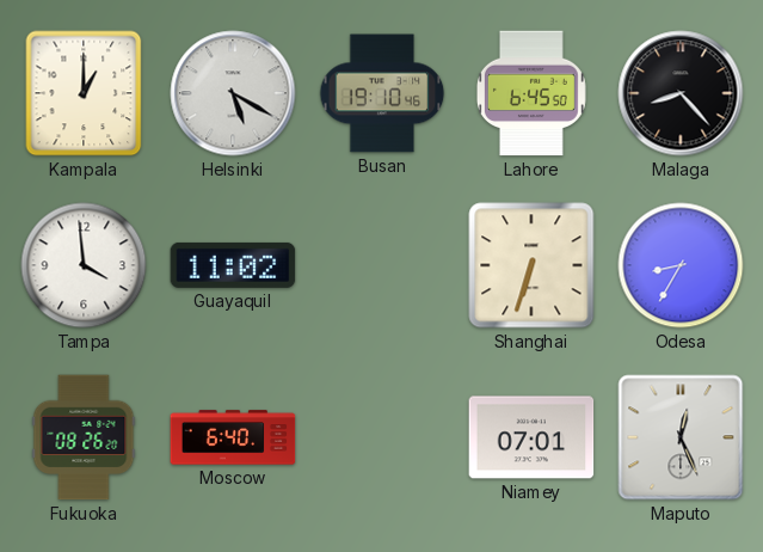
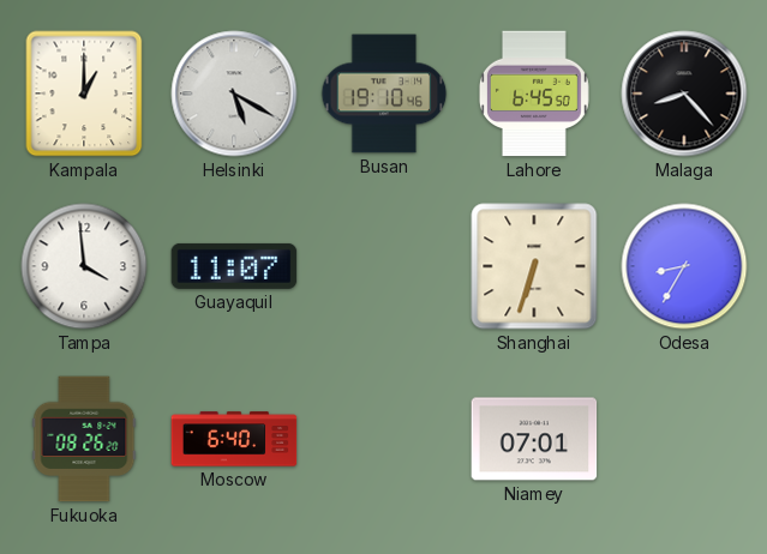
Guayaquil: 11:02 -> 11:07 (234, 266)
Maputo: 12:26 -> none (681, 437)
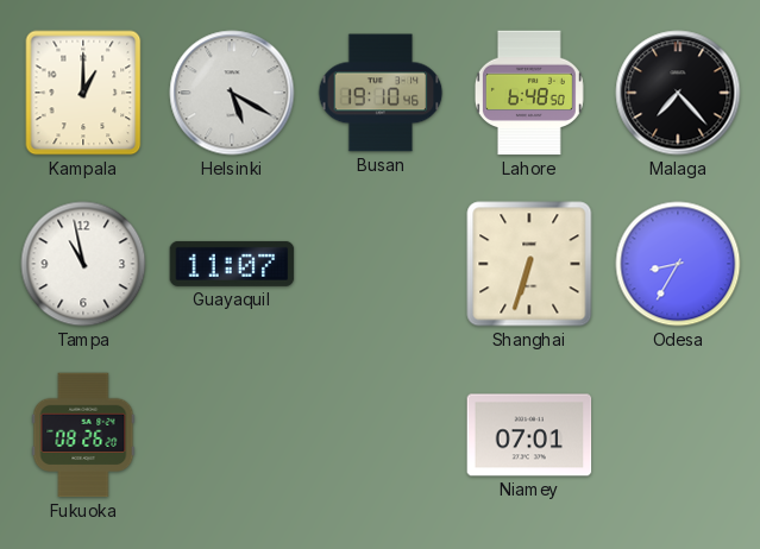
Lahore: 6:45 -> 6:48 (529, 93)
Malaga: 8:23 -> 7:23 (678, 93)
Tampa: 3:59 -> 10:58 (83, 264)
Moscow: 6:40 -> none (234, 439)
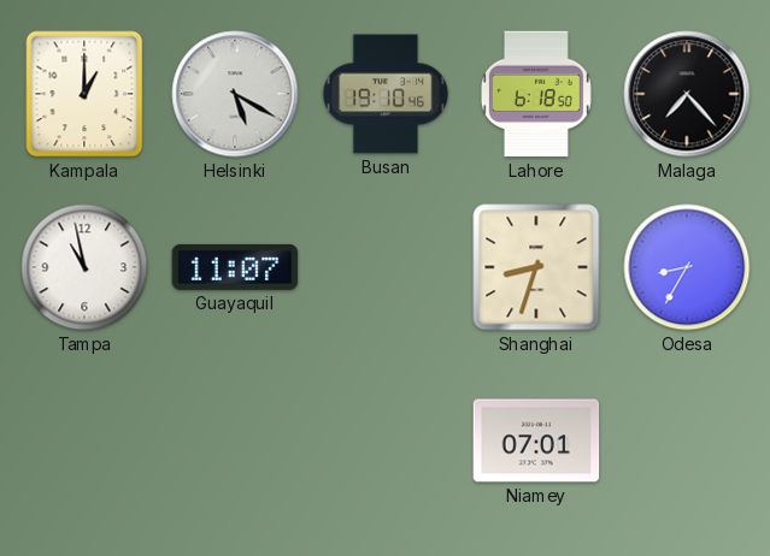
Lahore: 6:48 -> 6:18 (536, 94)
Shanghai: 6:33 -> 8:33 (536, 267)
Fukuoka: 08:26 -> none (83, 435)
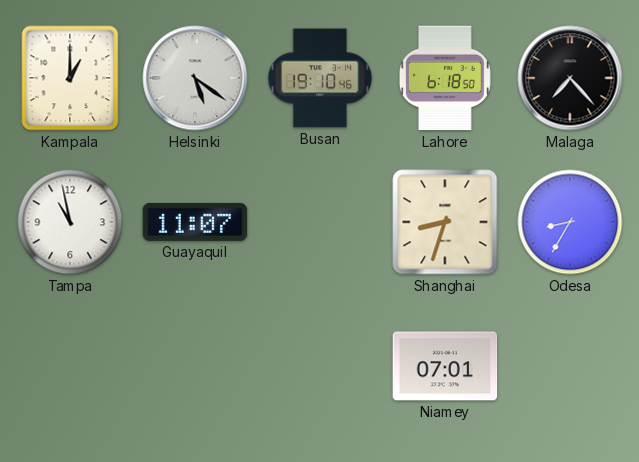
Helsinki: 5:20 -> 5:21 (195, 78)
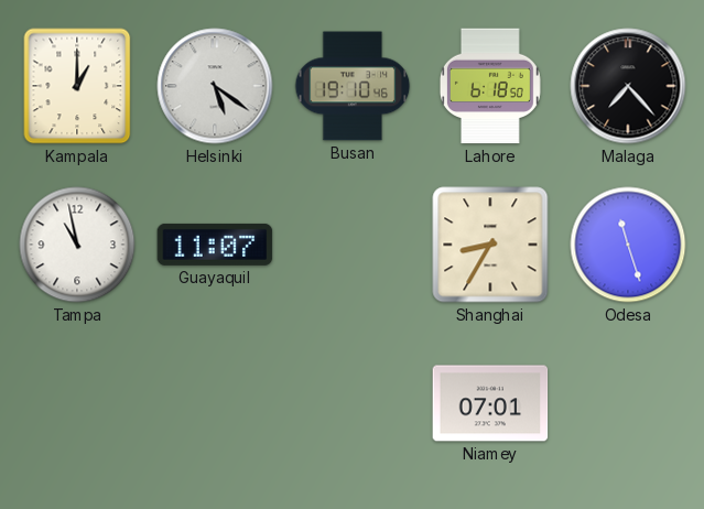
Shanghai: 8:33 -> 8:35 (490, 245)
Odesa: 8:35 -> 11:27 (628, 245)
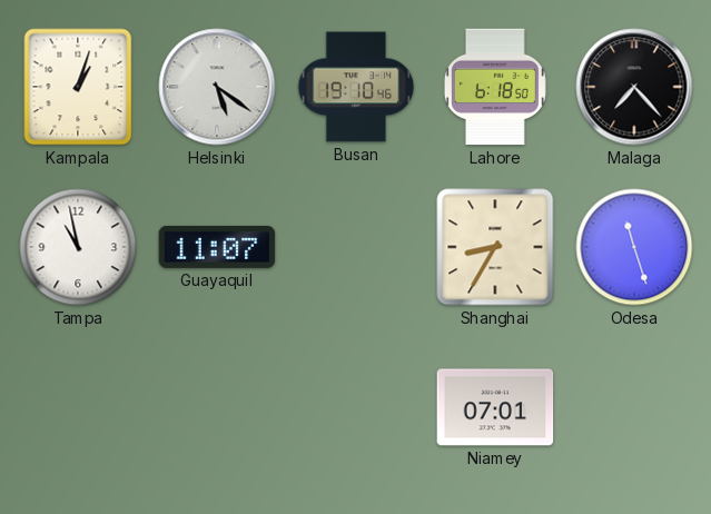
Kampala: 1:00 -> 1:03 (78, 87)
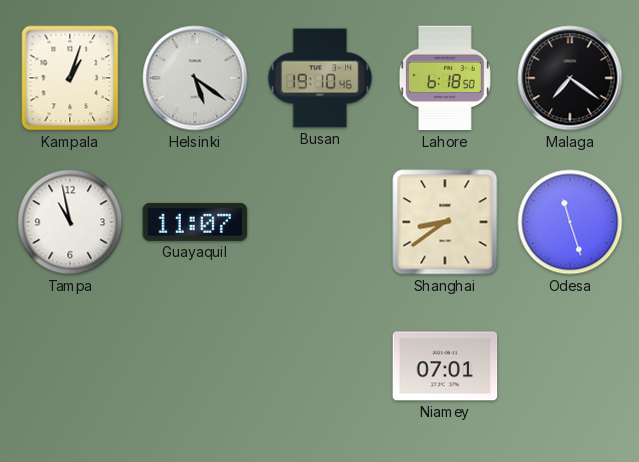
Malaga: 7:23 -> 7:21 (570, 78)
Shanghai: 8:35 -> 8:39 (445, 222)
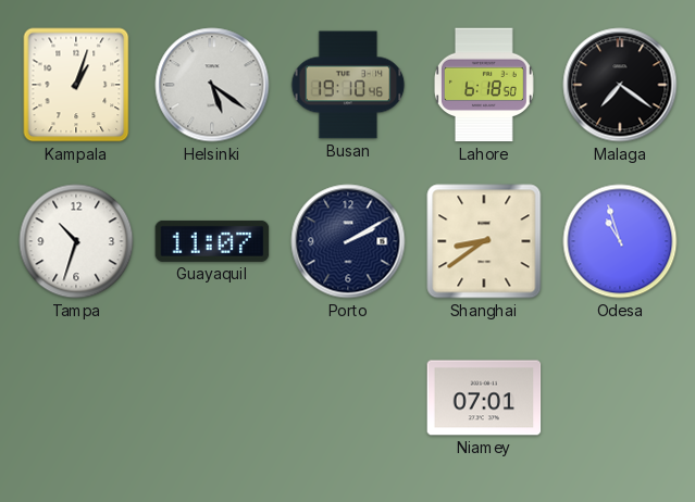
Tampa: 10:58 -> 10:33 (76, 241)
Porto: none -> 2:10 (348, 241)
Odesa: 11:27 -> 10:57 (620, 241)
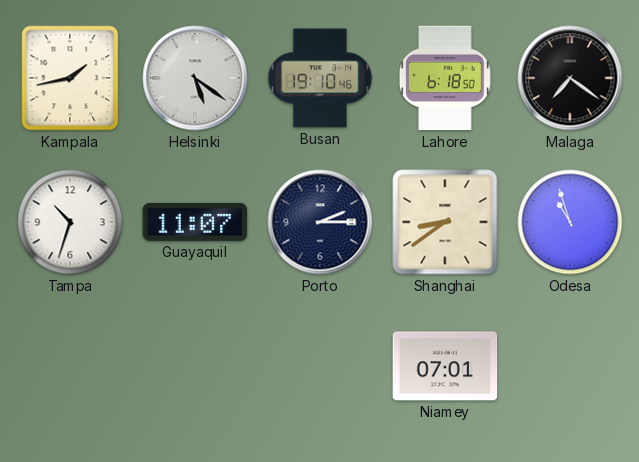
Kampala: 1:03 -> 1:43 (70, 78)
Porto: 2:10 -> 2:15 (320, 222)
